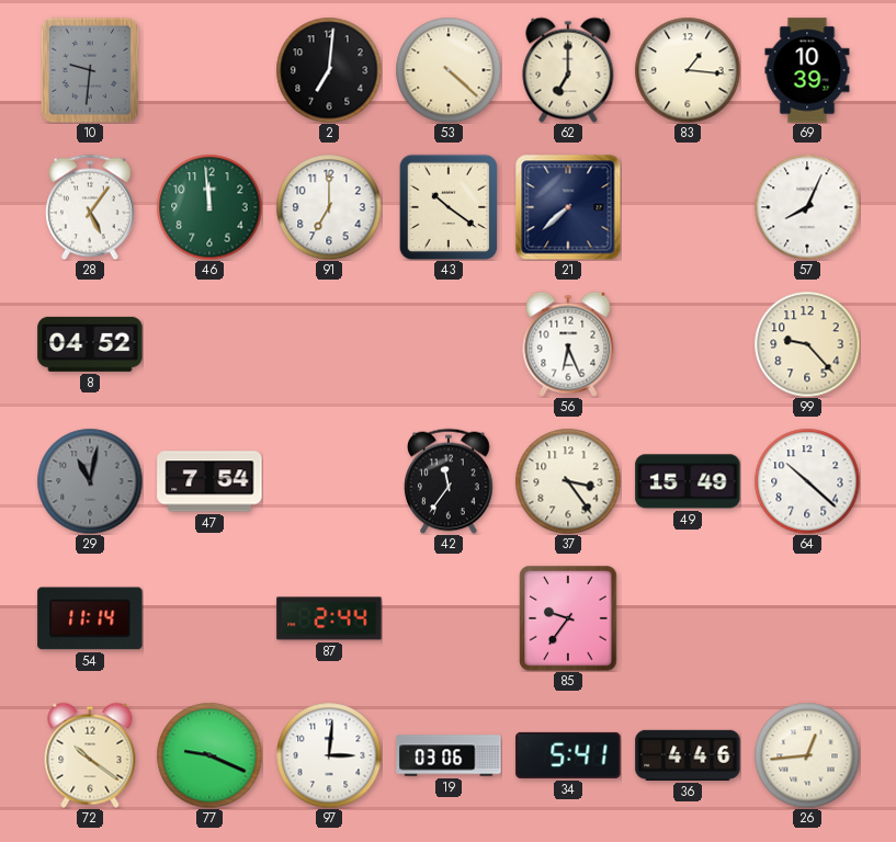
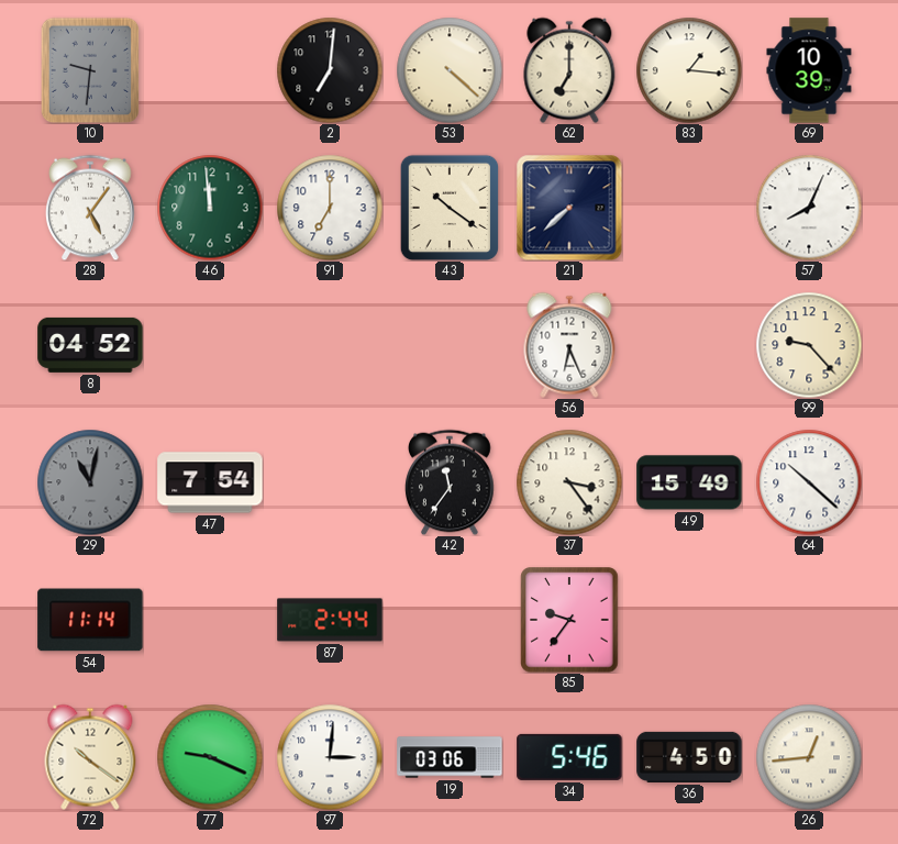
34: 5:41 -> 5:46 (569, 757)
36: 4:46 -> 4:50 (689, 757)
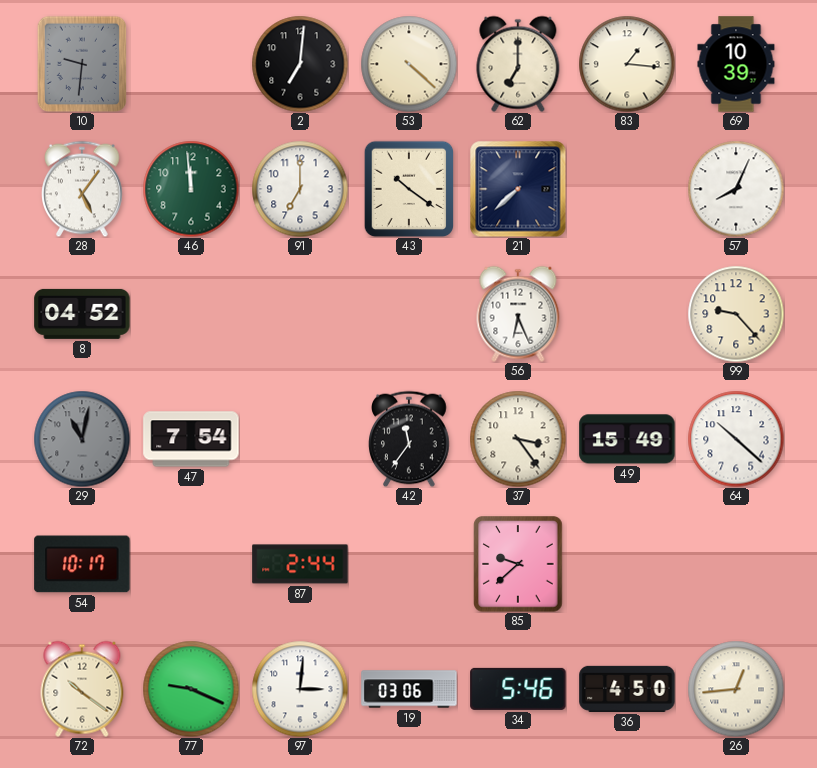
54: 11:14 -> 10:17 (82, 564)
85: 9:36 -> 9:38 (518, 564)
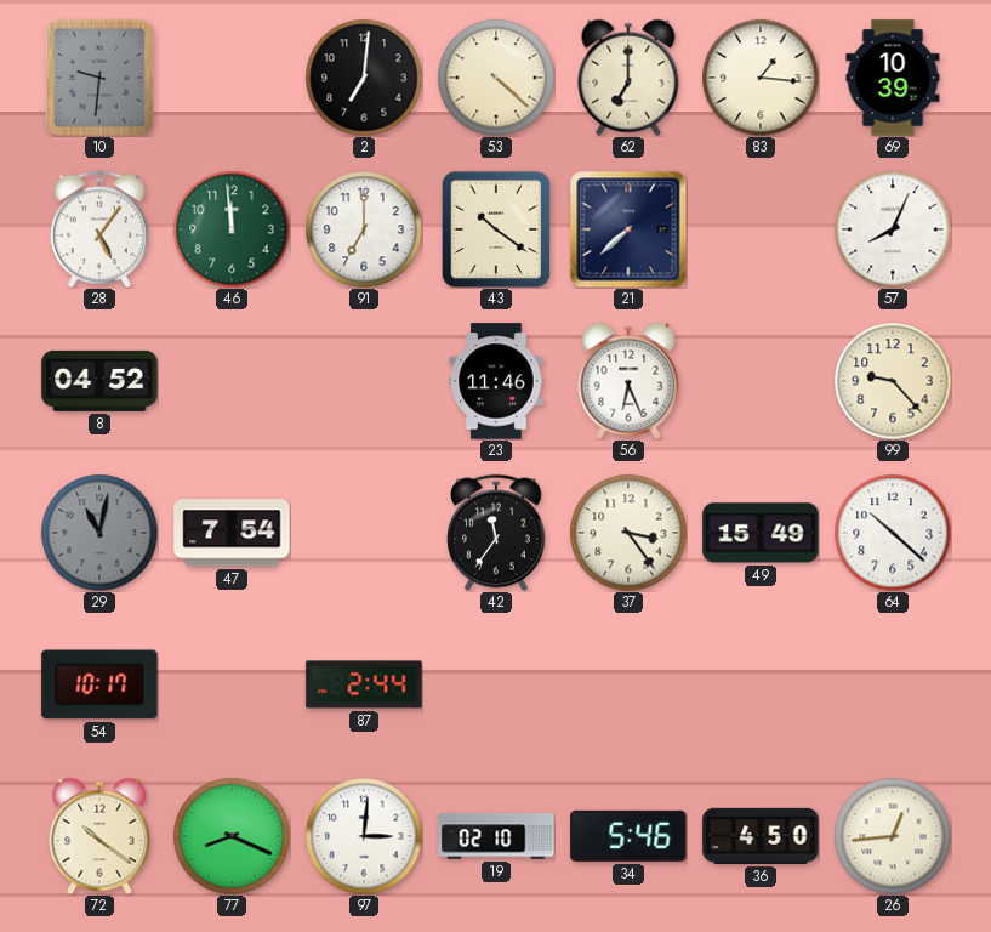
23: none -> 11:46 (496, 381)
85: 9:38 -> none (518, 564)
77: 9:19 -> 8:19 (232, 836)
19: 03:06 -> 02:10 (496, 836)
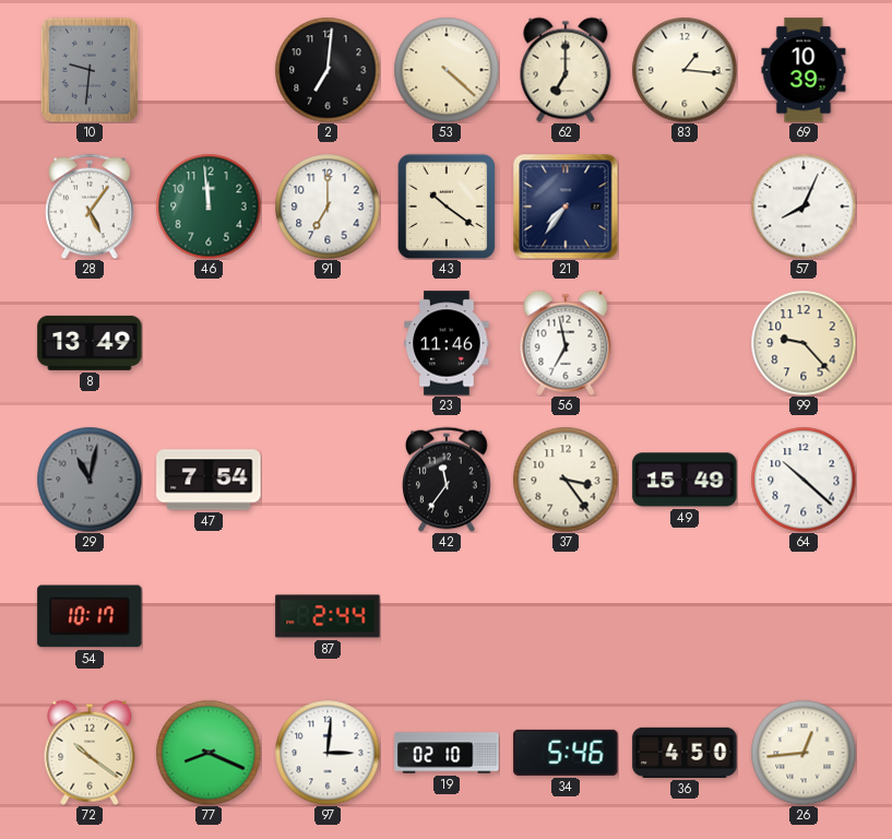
21: 7:38 -> 7:36 (566, 206)
8: 04:52 -> 13:49 (90, 343)
56: 6:26 -> 6:58 (566, 343)
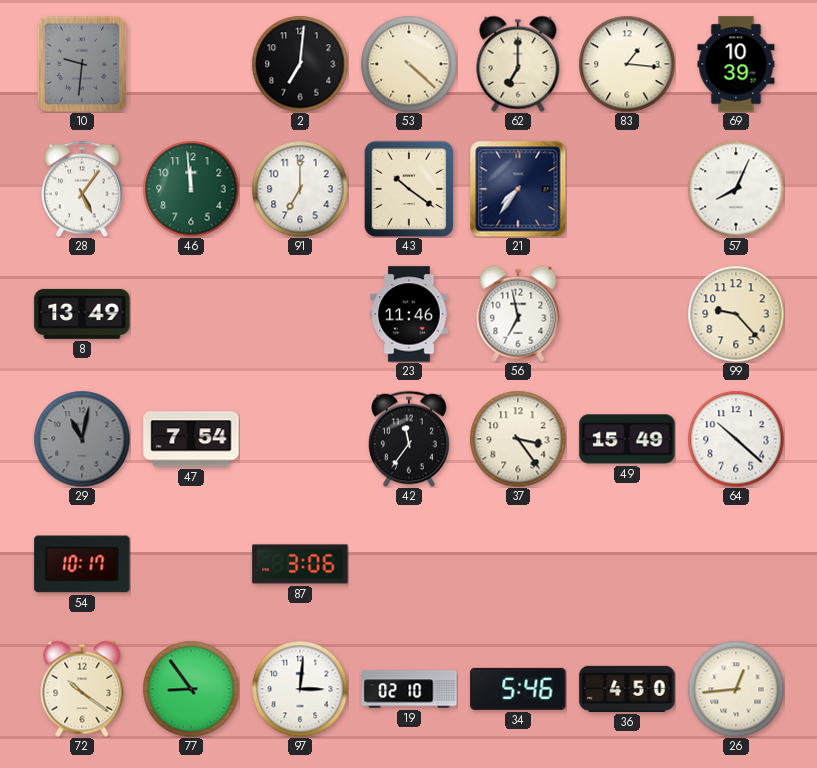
87: 2:44 -> 3:06 (300, 564)
77: 8:19 -> 8:54 (191, 689)
